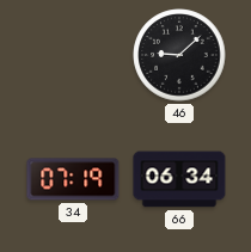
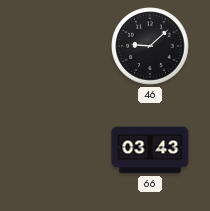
34: 07:19 -> none (73, 179)
66: 06:34 -> 03:43 (150, 150)
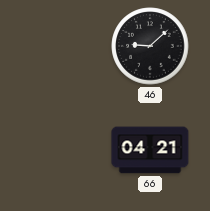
66: 03:43 -> 04:21 (150, 150)
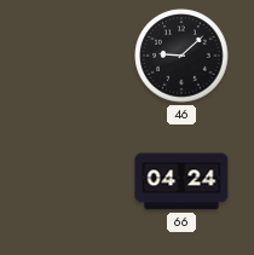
66: 04:21 -> 04:24 (181, 181)
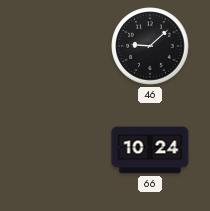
66: 04:24 -> 10:24 (150, 150)
